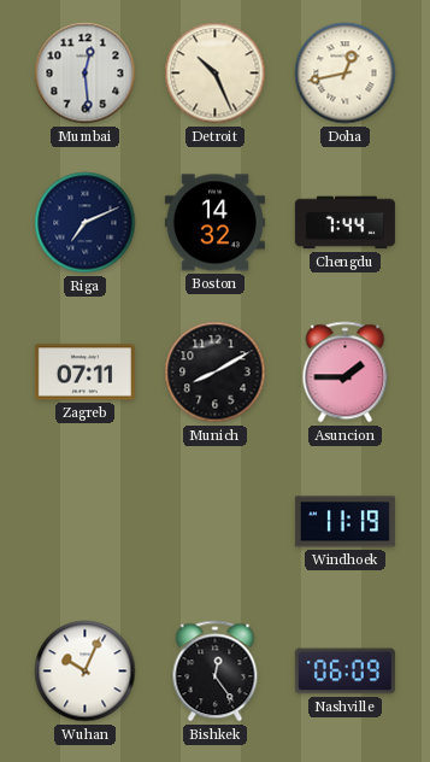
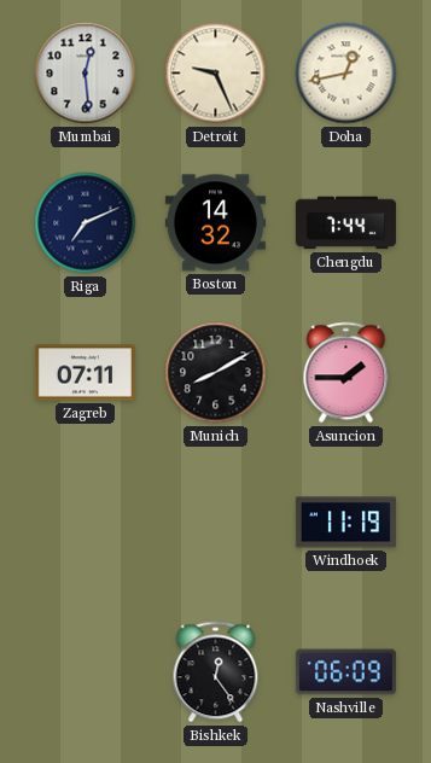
Detroit: 10:26 -> 9:26 (216, 74)
Wuhan: 10:04 -> none (86, 672)
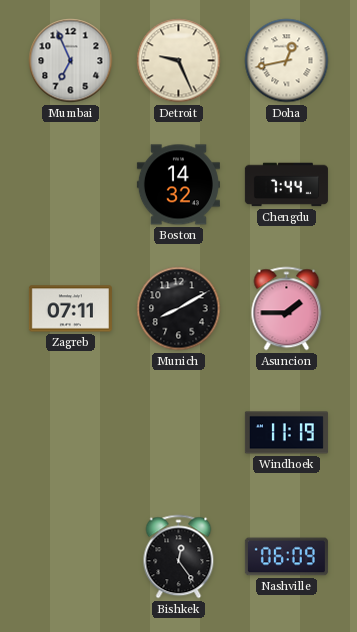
Mumbai: 12:29 -> 6:56 (71, 61)
Riga: 7:11 -> none (86, 223)
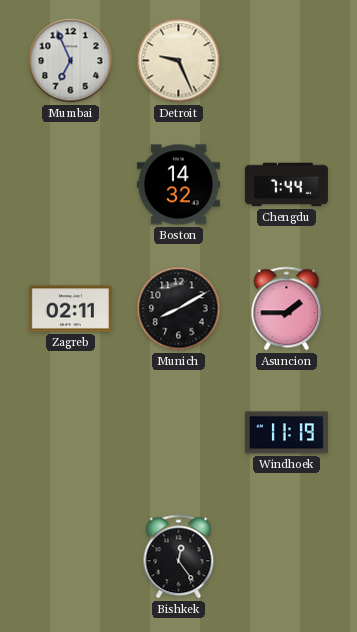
Doha: 12:43 -> none (287, 61)
Zagreb: 07:11 -> 02:11 (70, 309)
Nashville: 06:09 -> none (286, 557)
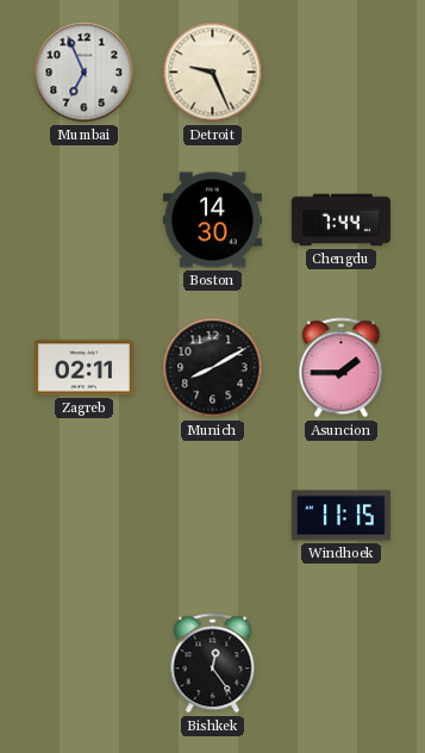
Boston: 14:32 -> 14:30 (212, 220)
Windhoek: 11:19 -> 11:15 (340, 516)
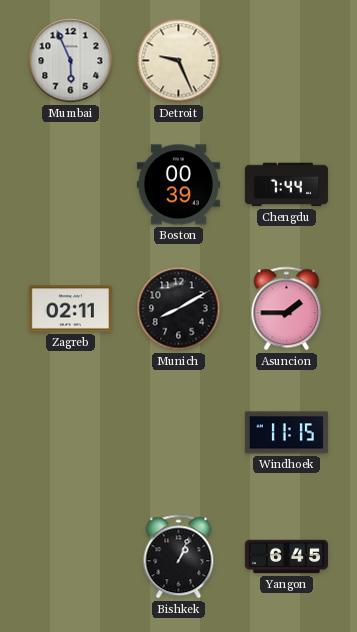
Mumbai: 6:56 -> 5:56 (71, 61)
Boston: 14:30 -> 00:39 (178, 185)
Bishkek: 12:24 -> 1:04 (179, 557)
Yangon: none -> 6:45 (286, 557)
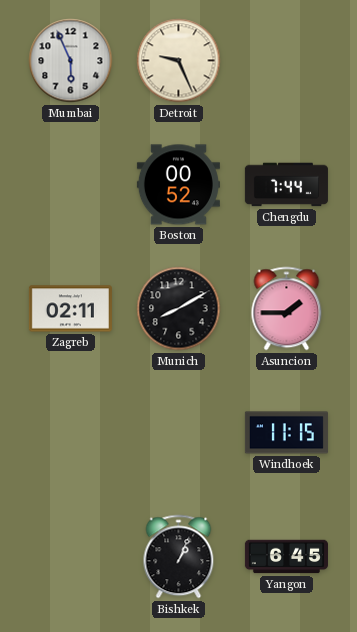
Boston: 00:39 -> 00:52 (178, 185)
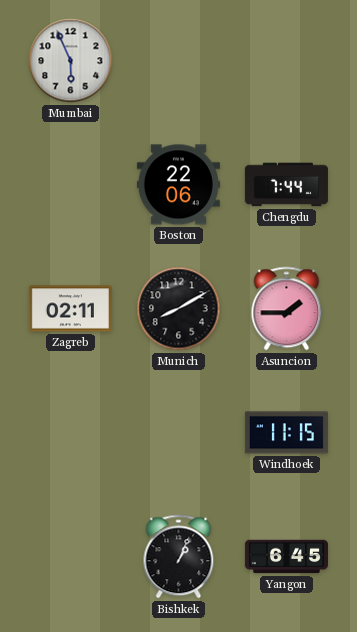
Detroit: 9:26 -> none (179, 61)
Boston: 00:52 -> 22:06 (178, 185)
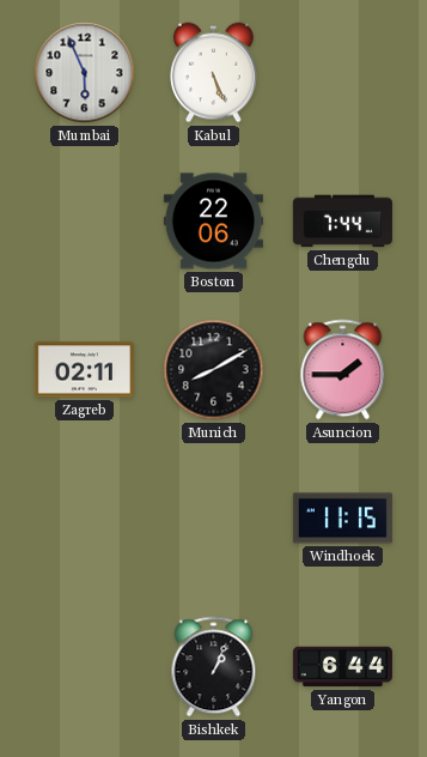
Kabul: none -> 5:26 (213, 73)
Yangon: 6:45 -> 6:44 (342, 667)
